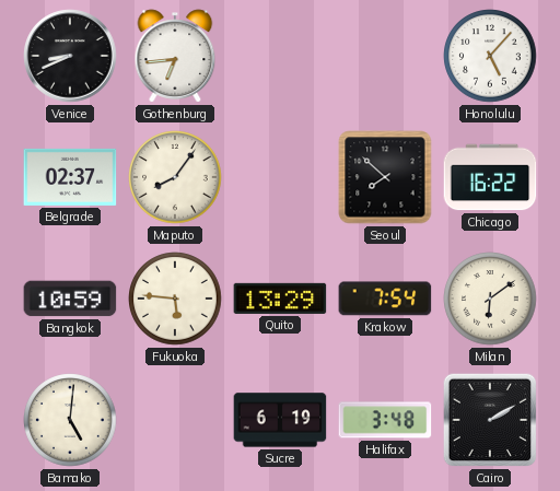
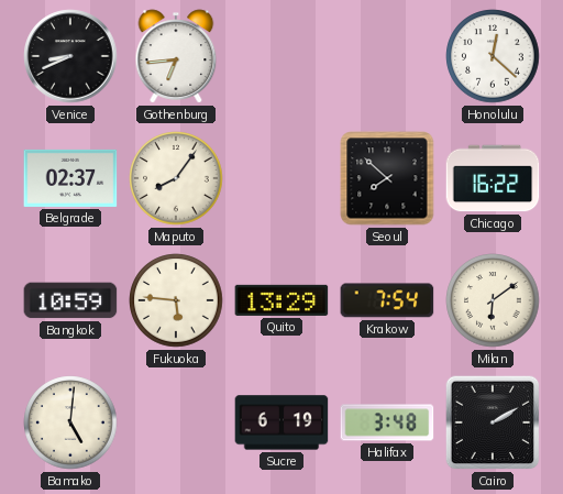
Honolulu: 5:07 -> 12:22 (493, 56)
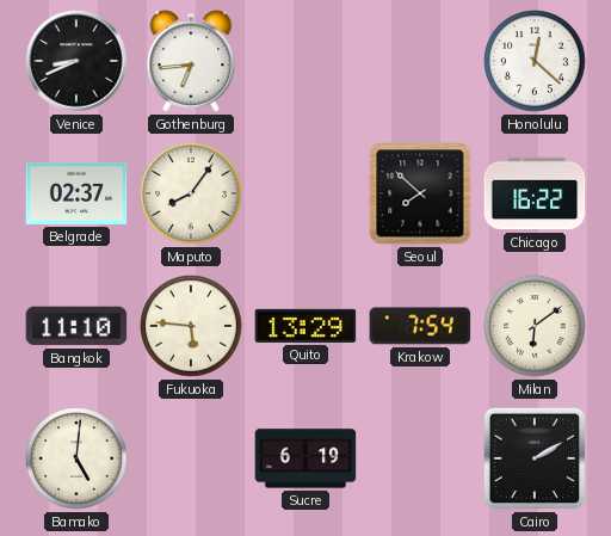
Bangkok: 10:59 -> 11:10 (76, 326)
Halifax: 3:48 -> none (387, 422)
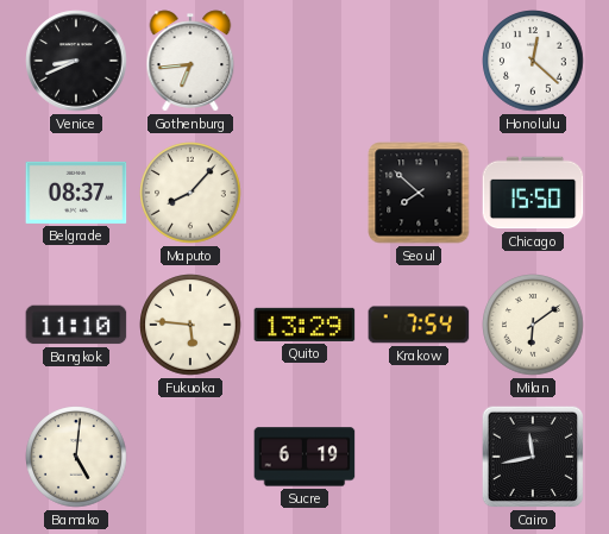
Belgrade: 02:37 -> 08:37 (76, 193)
Maputo: 8:06 -> 8:07 (190, 193)
Chicago: 16:22 -> 15:50 (533, 193)
Cairo: 2:10 -> 11:43 (533, 457)
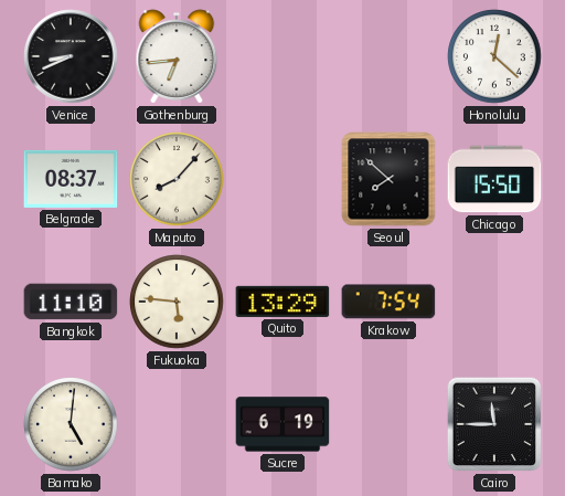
Milan: 6:09 -> none (533, 325)
Cairo: 11:43 -> 11:45 (494, 424)
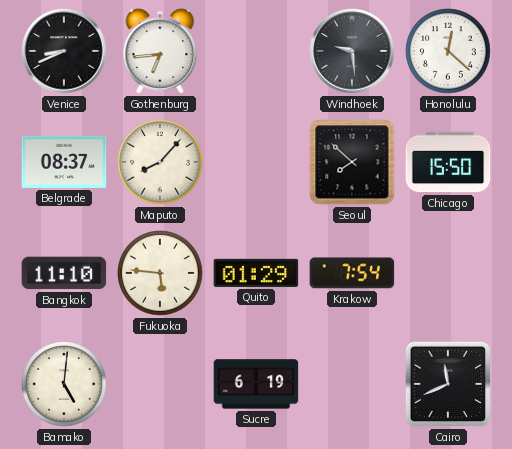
Windhoek: none -> 9:29 (352, 51)
Quito: 13:29 -> 01:29 (256, 273)
Cairo: 11:45 -> 11:41 (448, 384)
